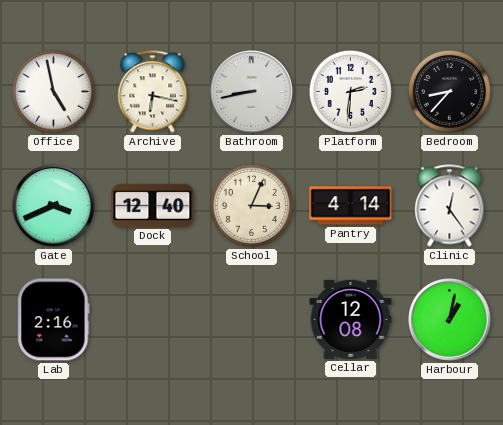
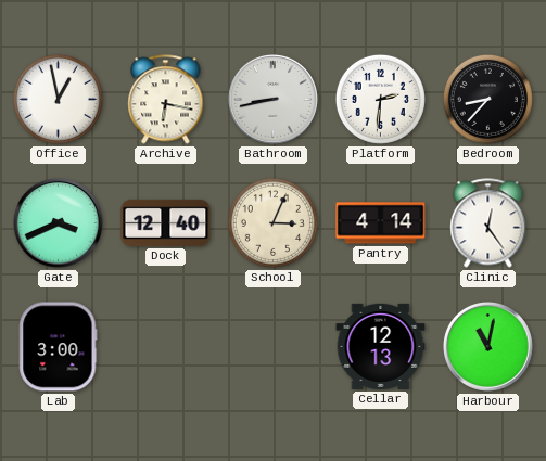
Office: 4:58 -> 12:58 (58, 99)
Lab: 2:16 -> 3:00 (59, 347)
Cellar: 12:08 -> 12:13 (381, 346)
Harbour: 1:02 -> 11:02 (488, 347)
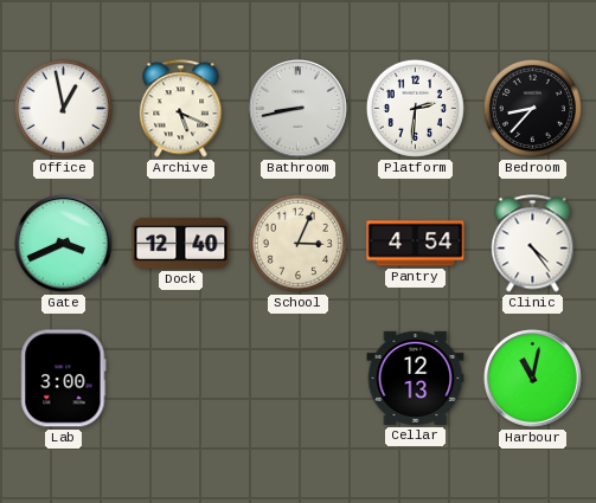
Archive: 6:17 -> 5:19 (181, 109)
Pantry: 4:14 -> 4:54 (416, 244)
Clinic: 12:24 -> 4:24 (533, 244)
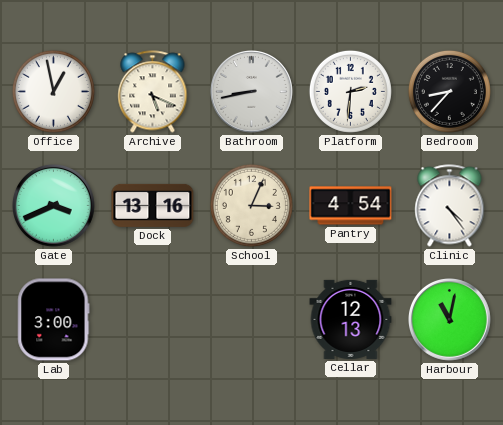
Dock: 12:40 -> 13:16 (153, 205)
